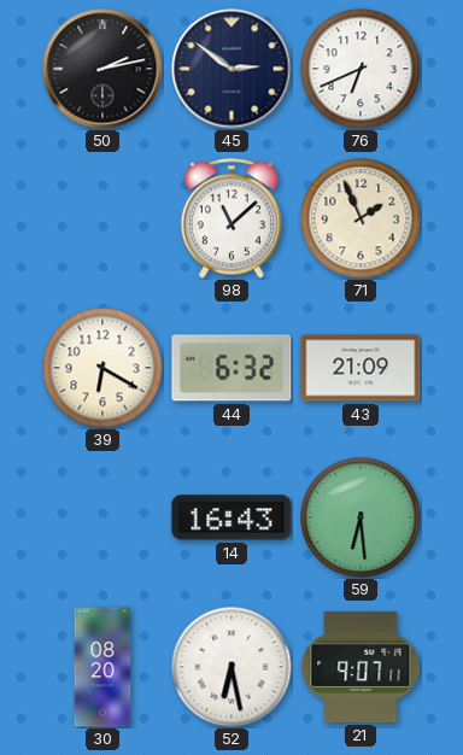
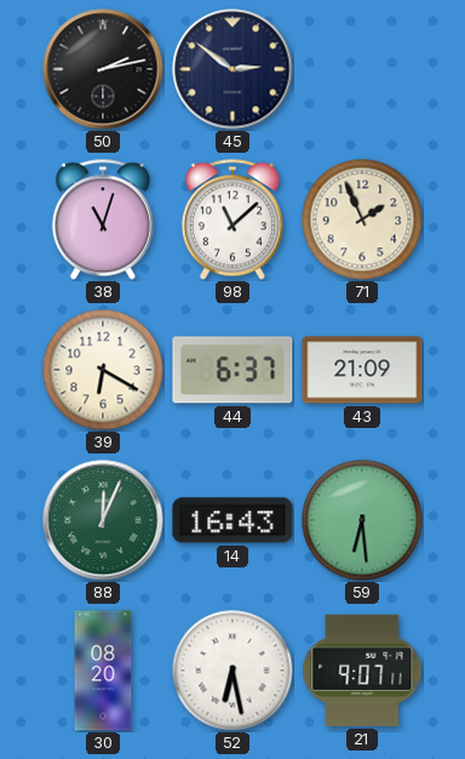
76: 6:41 -> none (361, 69)
38: none -> 11:03 (103, 219)
44: 6:32 -> 6:37 (232, 370)
88: none -> 12:04 (103, 520)
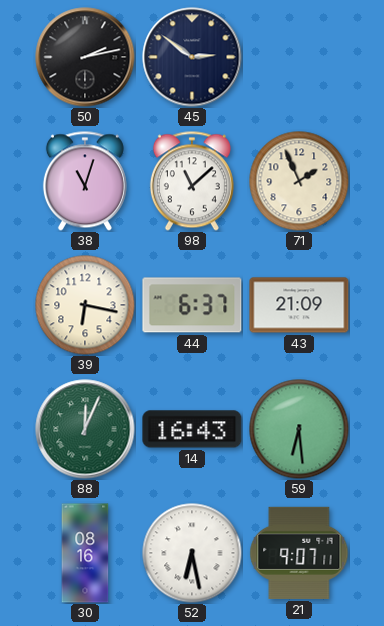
39: 6:20 -> 6:17 (85, 305)
30: 08:20 -> 08:16 (85, 553)
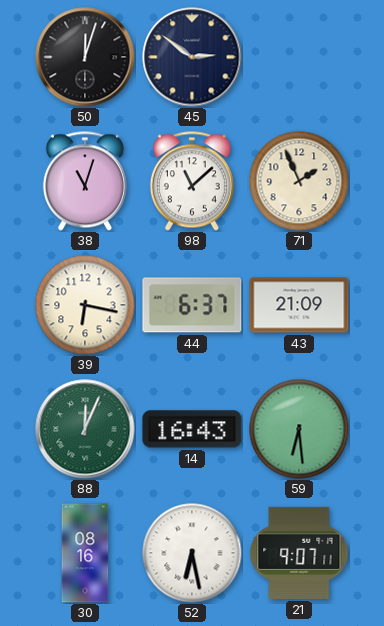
50: 2:13 -> 12:03 (85, 57)
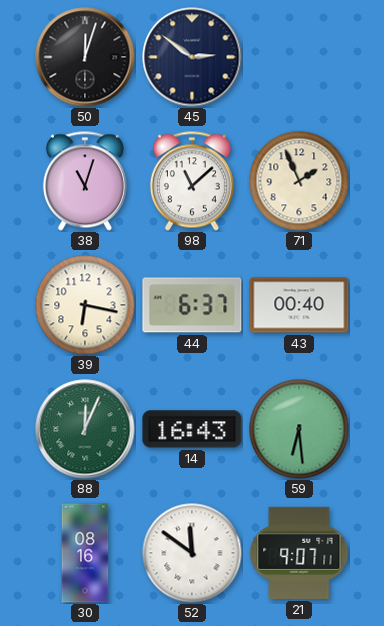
43: 21:09 -> 00:40 (299, 305)
52: 6:28 -> 11:51 (192, 553)
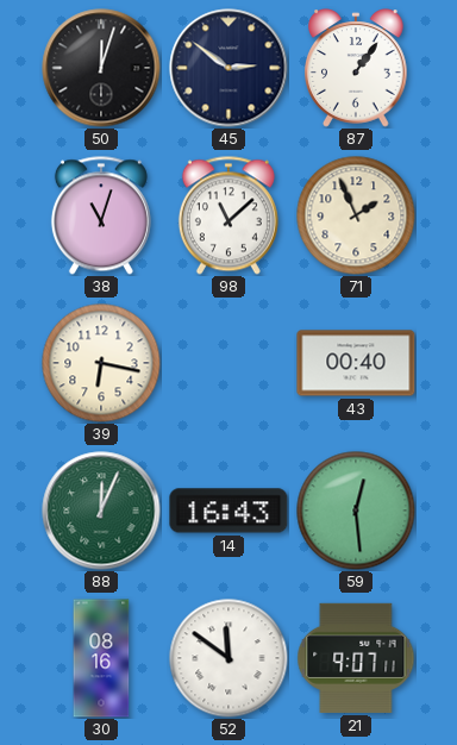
87: none -> 1:06 (356, 68)
44: 6:37 -> none (192, 305)
59: 6:29 -> 12:29 (356, 511)
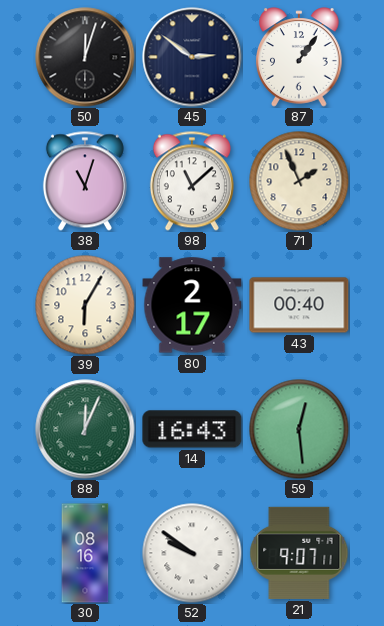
39: 6:17 -> 6:05 (85, 305)
80: none -> 2:17 (192, 305)
52: 11:51 -> 9:51 (192, 553)
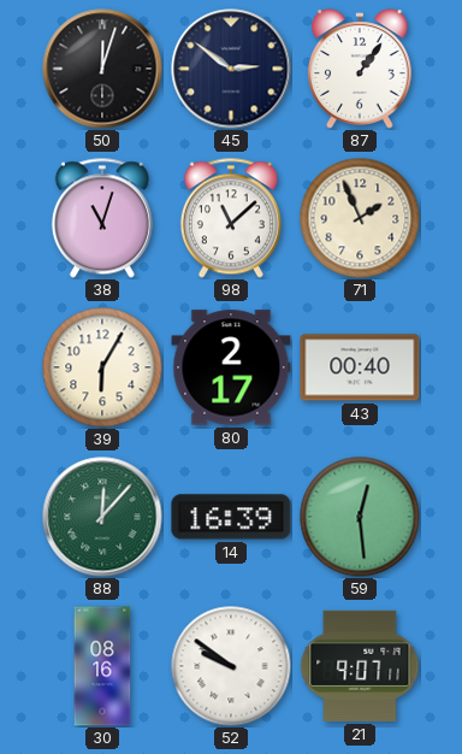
88: 12:04 -> 12:07 (102, 517)
14: 16:43 -> 16:39 (231, 517)
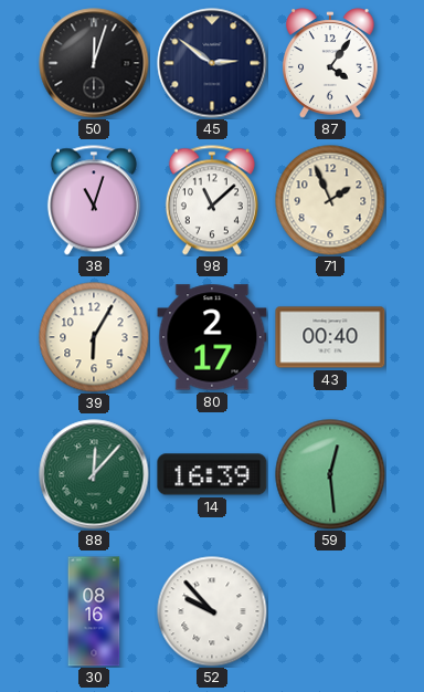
87: 1:06 -> 4:06 (330, 63)
52: 9:51 -> 9:53 (212, 611)
21: 9:07 -> none (360, 666)
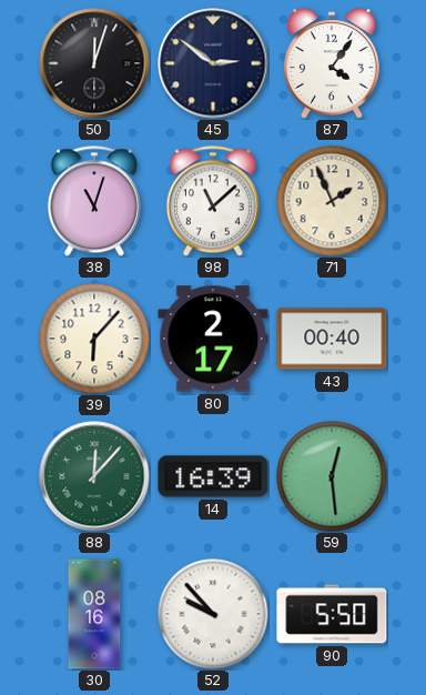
39: 6:05 -> 6:07 (94, 339)
90: none -> 5:50 (332, 614)
